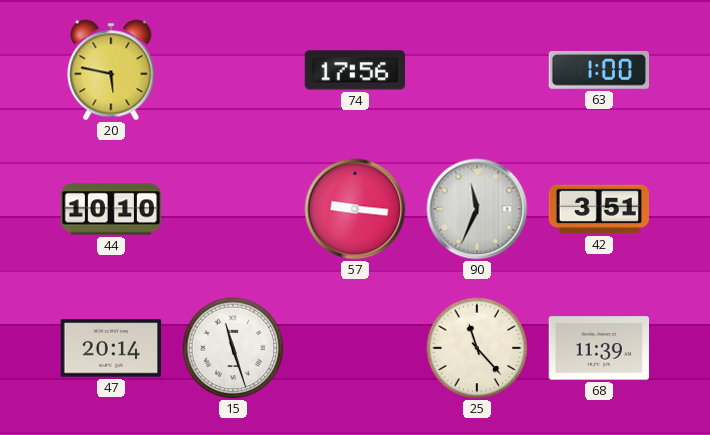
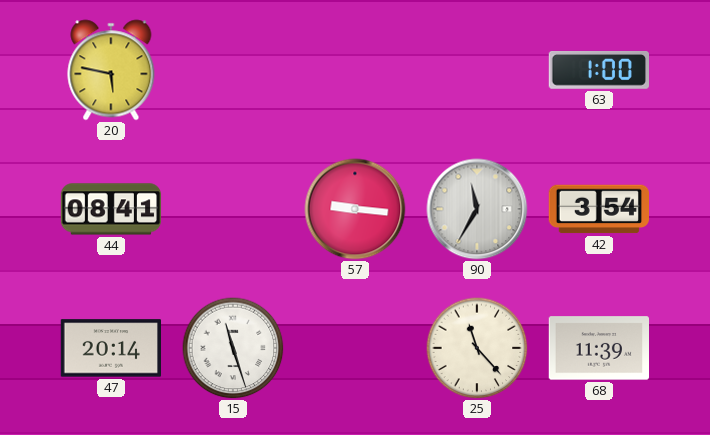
74: 17:56 -> none (354, 70)
44: 10:10 -> 08:41 (111, 209)
90: 11:34 -> 11:35 (477, 209)
42: 3:51 -> 3:54 (598, 209)
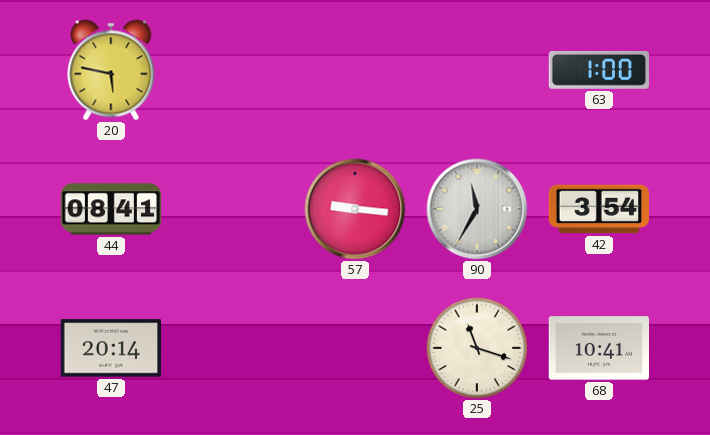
15: 11:27 -> none (233, 348)
25: 11:23 -> 11:18 (477, 348)
68: 11:39 -> 10:41 (599, 348)
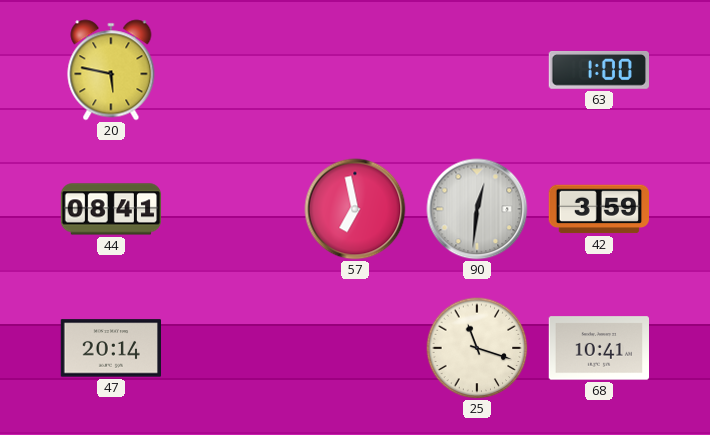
57: 9:16 -> 6:58 (355, 209)
90: 11:35 -> 12:31 (477, 209)
42: 3:54 -> 3:59 (598, 209)
